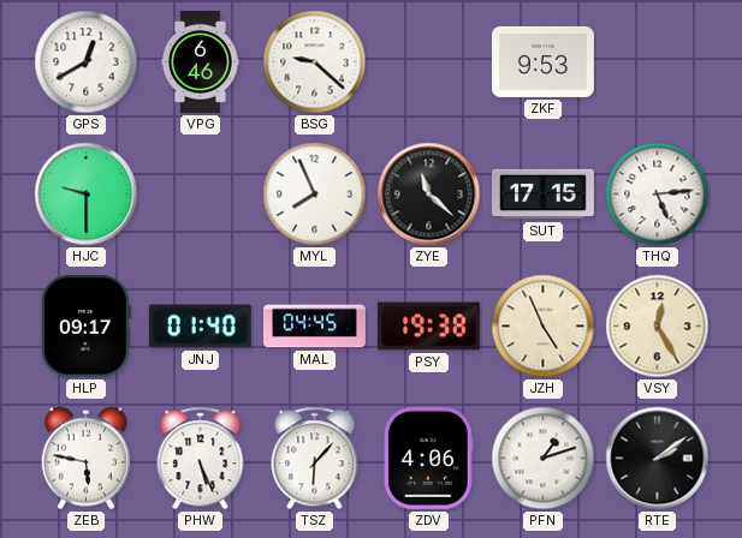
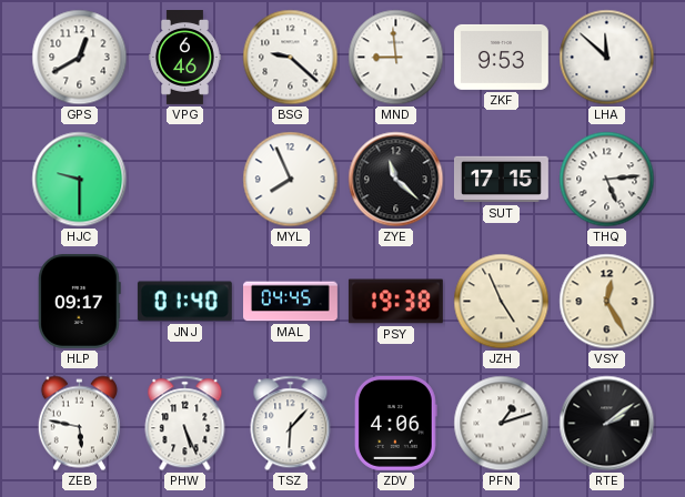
MND: none -> 8:59 (396, 58)
LHA: none -> 11:52 (607, 58)
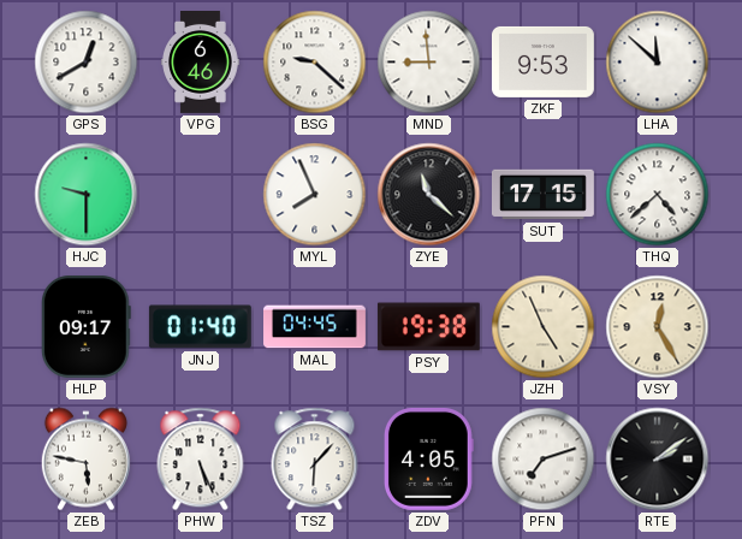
THQ: 5:14 -> 4:38 (658, 195)
ZDV: 4:06 -> 4:05 (428, 458)
PFN: 1:12 -> 7:12 (544, 460)
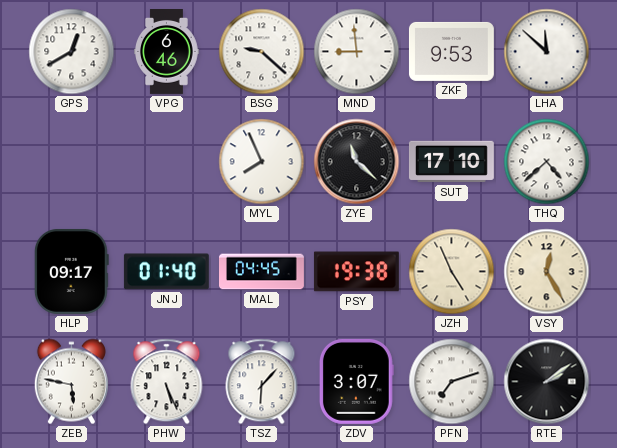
HJC: 9:30 -> none (87, 195)
SUT: 17:15 -> 17:10 (451, 162)
ZDV: 4:05 -> 3:07 (356, 381)
